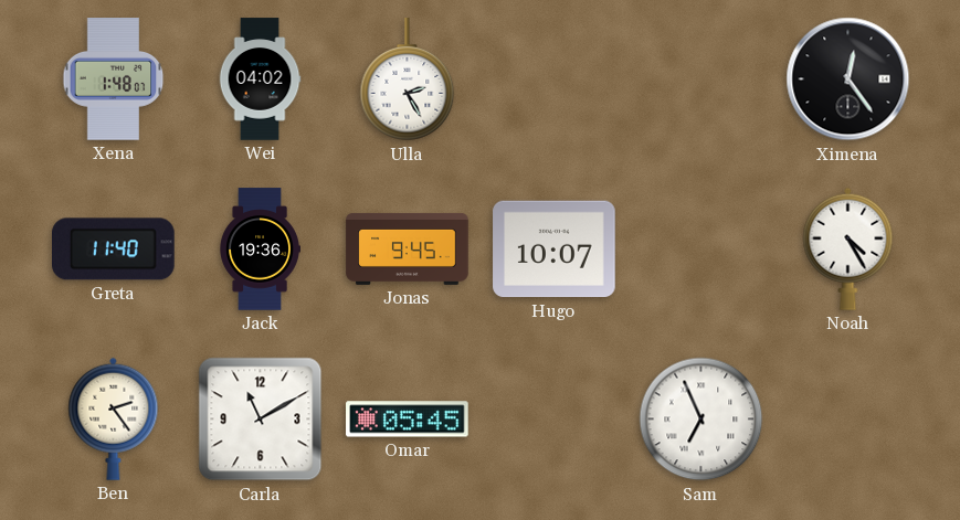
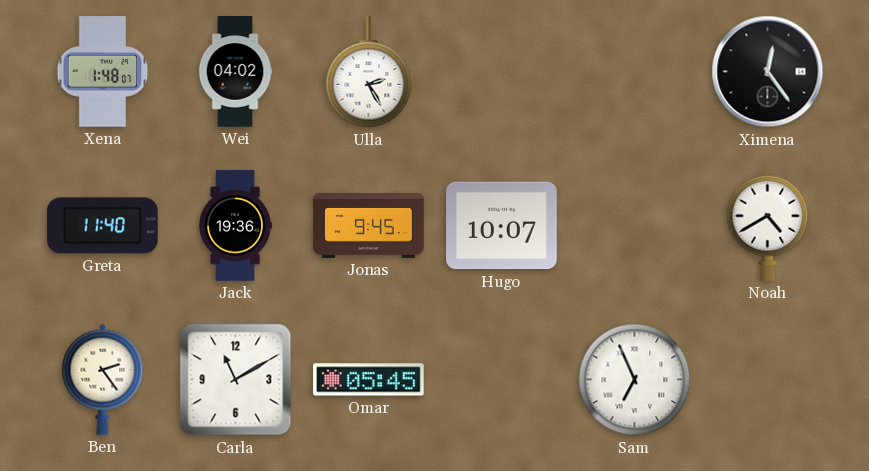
Noah: 4:25 -> 4:40 (768, 225)
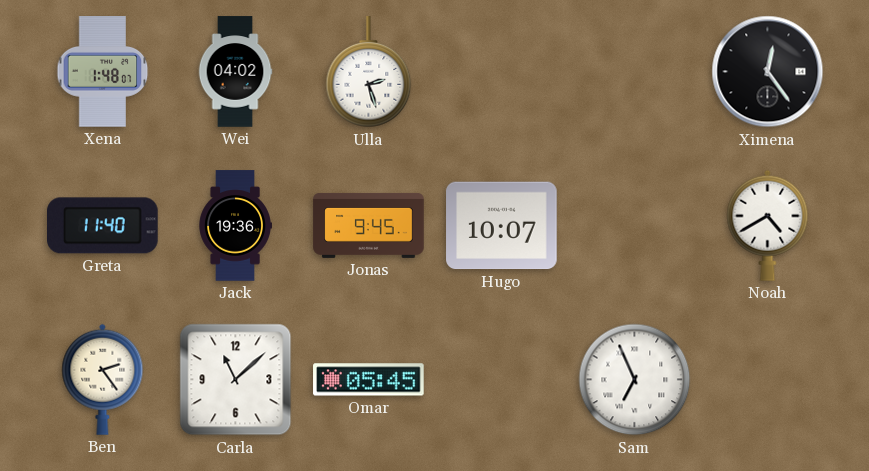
Ulla: 2:25 -> 2:27 (369, 72)
Carla: 11:10 -> 11:08 (236, 380)
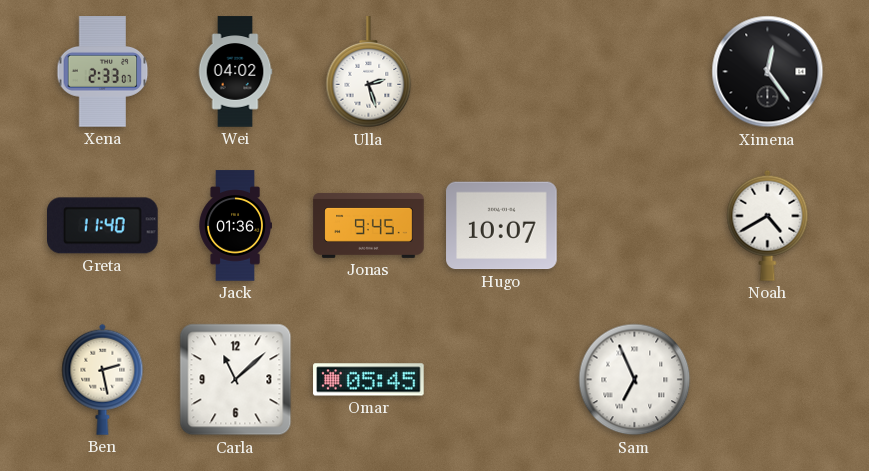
Xena: 1:48 -> 2:33 (103, 72)
Jack: 19:36 -> 01:36 (235, 226)
Ben: 2:24 -> 2:28 (103, 379)
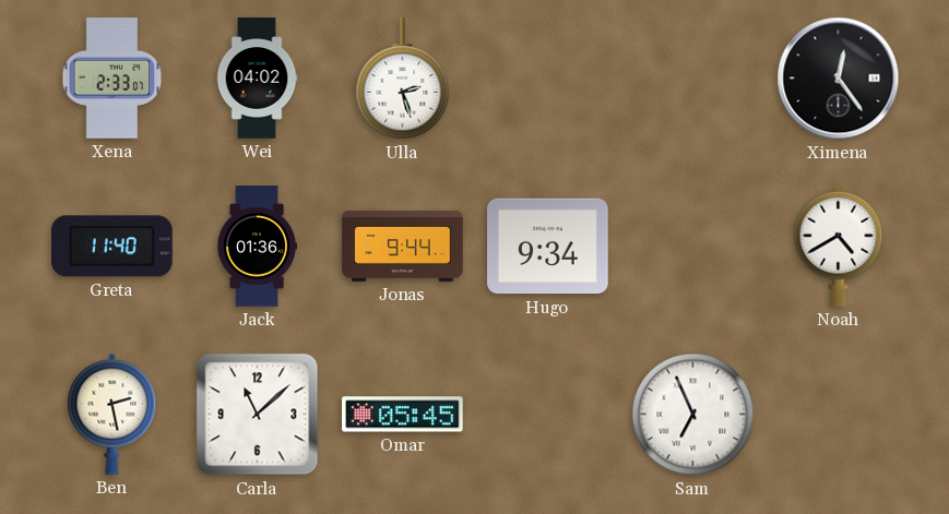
Jonas: 9:45 -> 9:44 (403, 246)
Hugo: 10:07 -> 9:34 (548, 247)
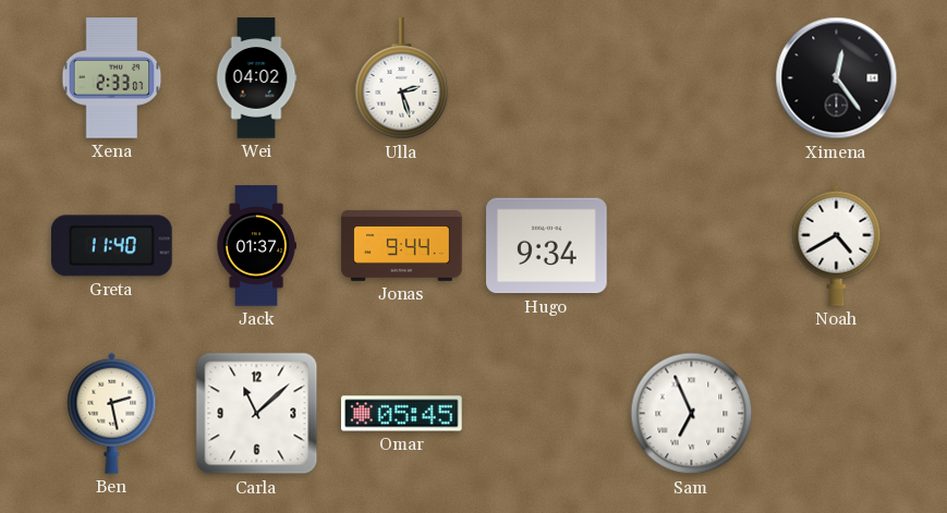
Jack: 01:36 -> 01:37 (256, 246)
